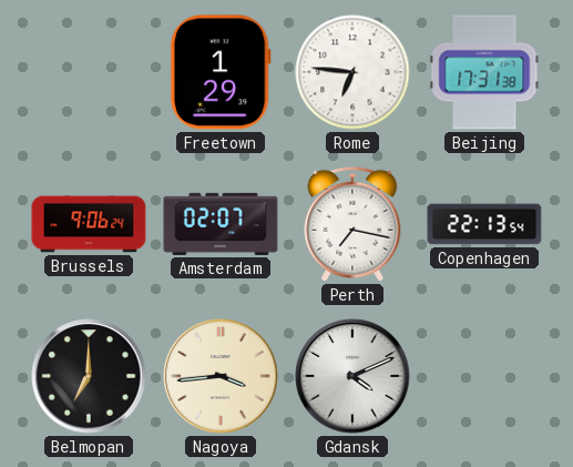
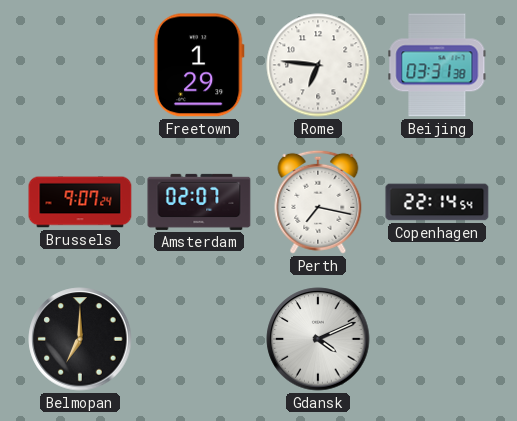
Beijing: 17:31 -> 03:31 (437, 65)
Brussels: 9:06 -> 9:07 (80, 202)
Copenhagen: 22:13 -> 22:14 (437, 202)
Nagoya: 3:44 -> none (221, 376)
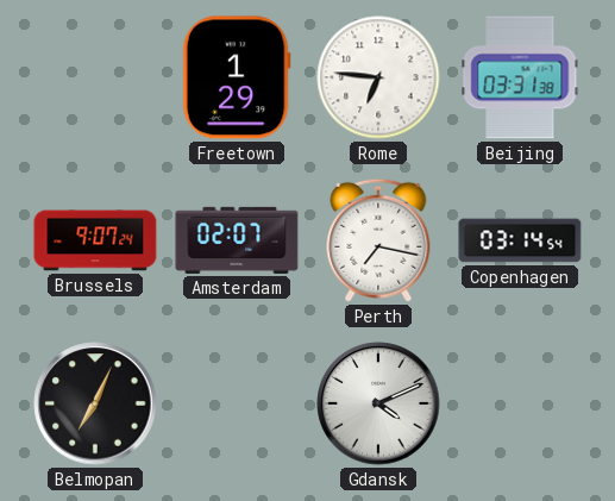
Copenhagen: 22:14 -> 03:14 (520, 240)
Belmopan: 7:00 -> 7:04 (95, 403)
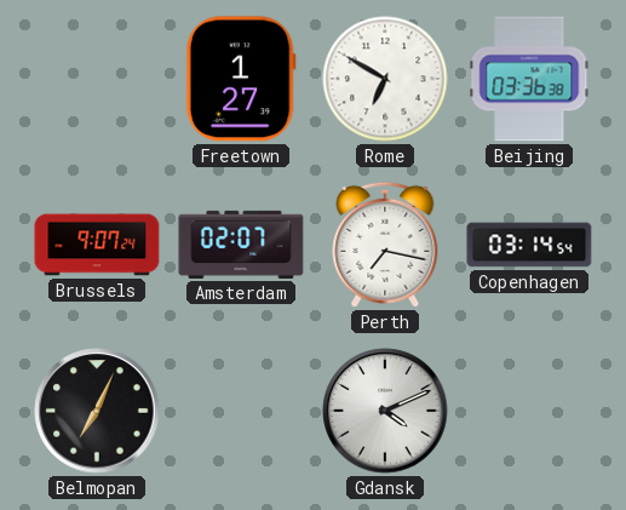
Freetown: 1:29 -> 1:27 (241, 79)
Rome: 6:46 -> 6:50 (385, 79)
Beijing: 03:31 -> 03:36 (529, 79)
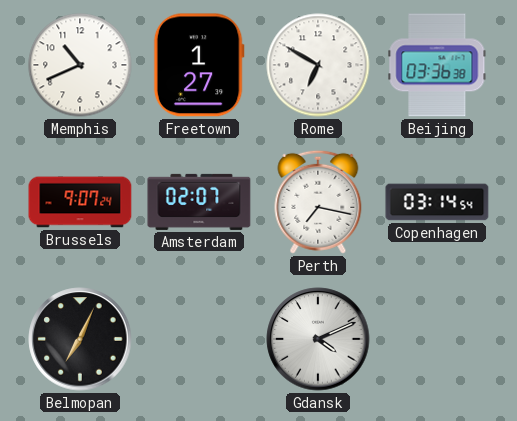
Memphis: none -> 10:41 (80, 65)
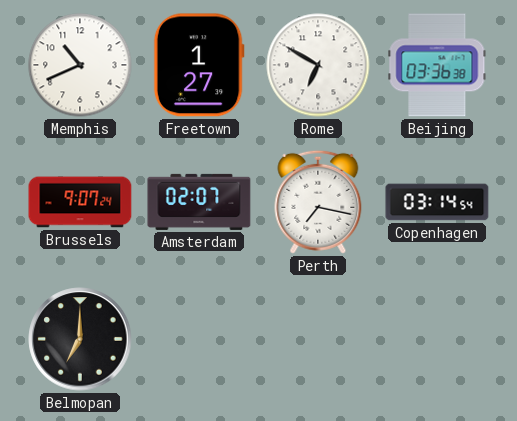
Belmopan: 7:04 -> 7:00 (80, 339)
Gdansk: 4:11 -> none (318, 339)
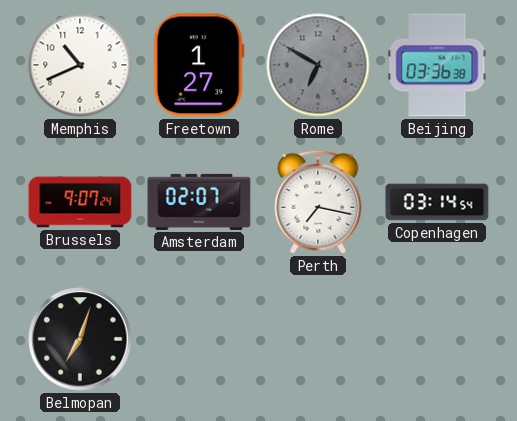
Rome dial: white -> grey (318, 65)
Belmopan: 7:00 -> 7:03 (80, 339)
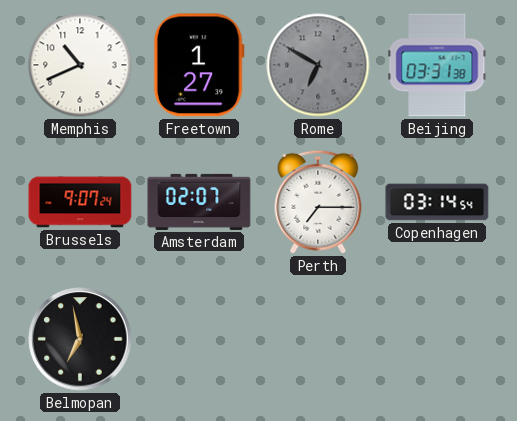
Beijing: 03:36 -> 03:31 (437, 65)
Perth: 7:17 -> 7:15 (318, 202)
Belmopan: 7:03 -> 6:58 (80, 339)
